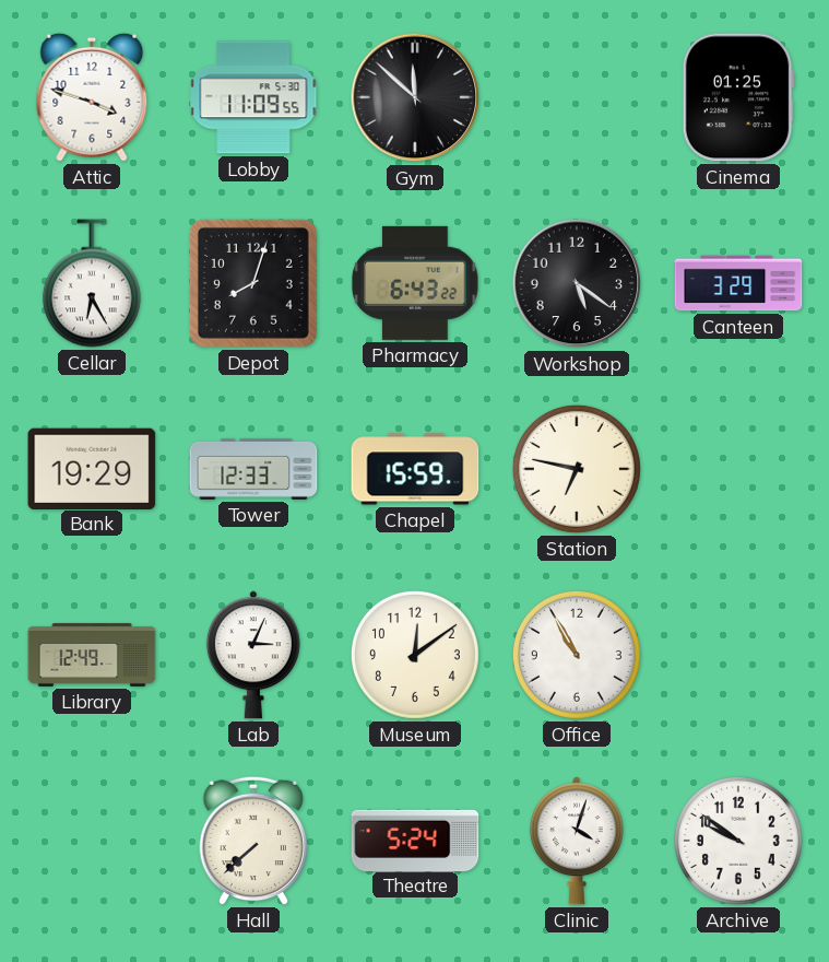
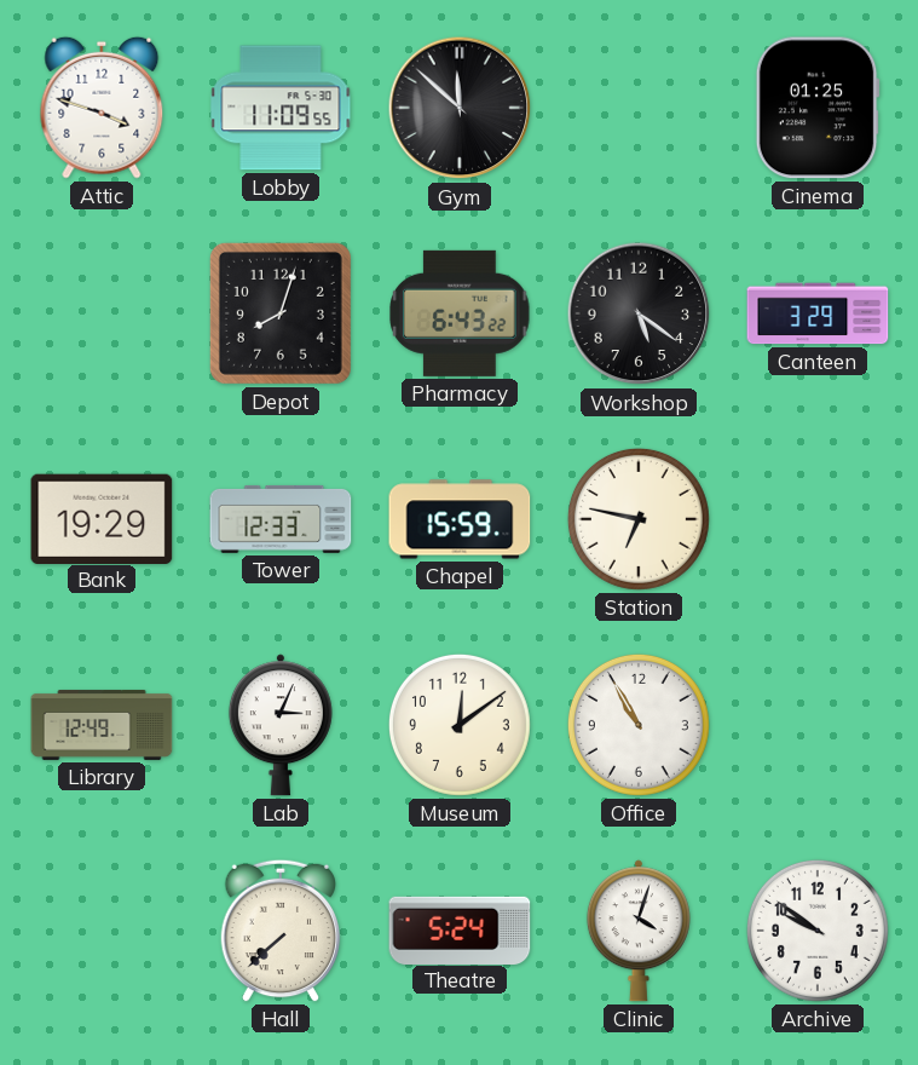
Cellar: 6:25 -> none (92, 283)
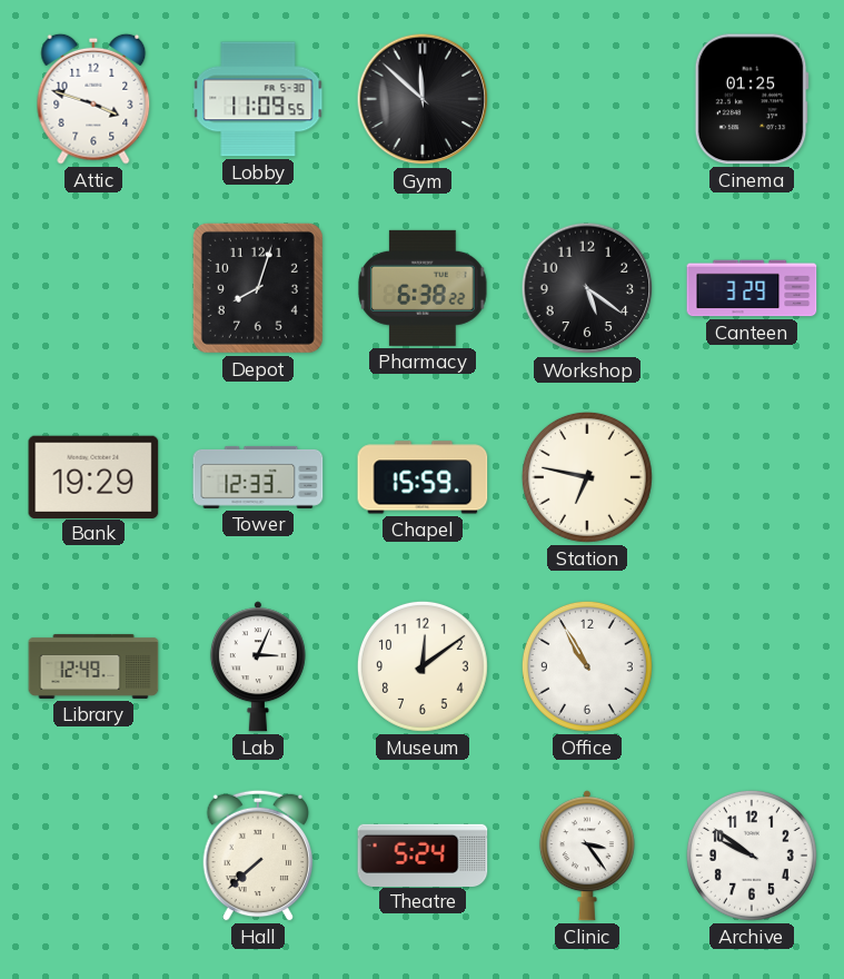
Pharmacy: 6:43 -> 6:38 (423, 288)
Clinic: 4:03 -> 3:24 (587, 856)
